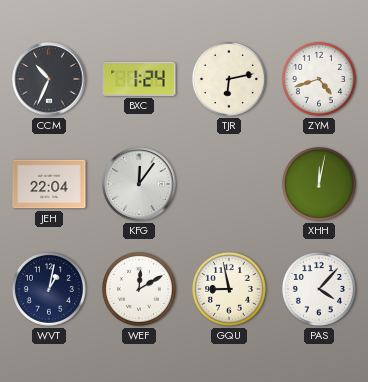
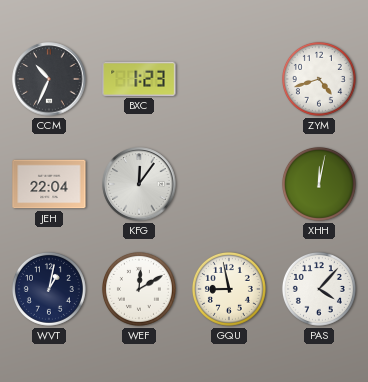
BXC: 1:24 -> 1:23 (139, 79)
TJR: 6:13 -> none (229, 79)
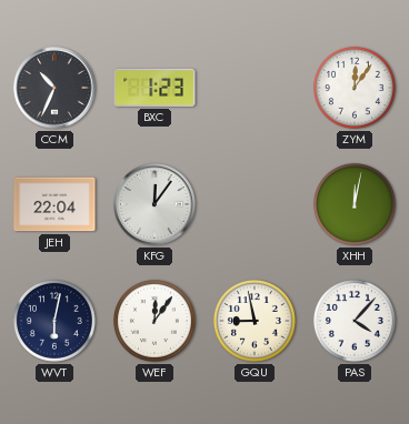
ZYM: 4:42 -> 12:06 (355, 88)
WVT: 1:02 -> 6:02 (54, 321)
WEF: 12:10 -> 12:06 (154, 321)
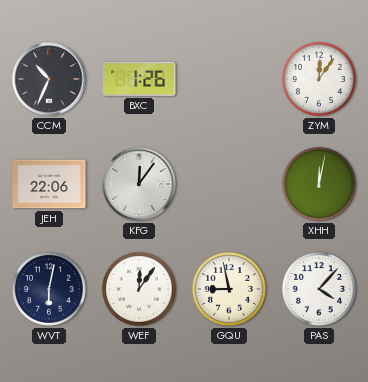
BXC: 1:23 -> 1:26 (139, 79)
JEH: 22:04 -> 22:06 (49, 184)
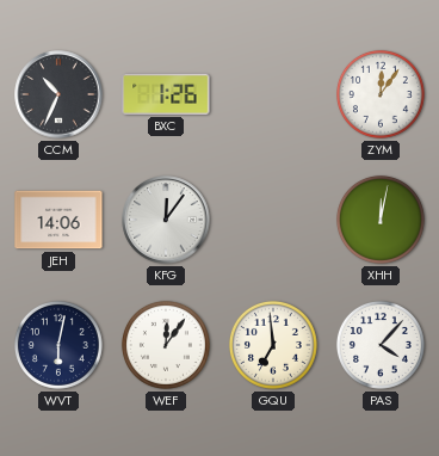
JEH: 22:06 -> 14:06 (58, 220)
GQU: 8:58 -> 6:59 (273, 345)
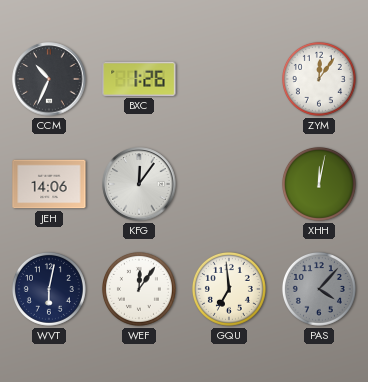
PAS dial: white -> grey (319, 289)
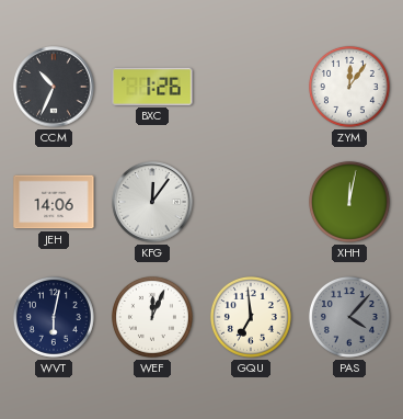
WEF: 12:06 -> 12:04 (152, 317)
